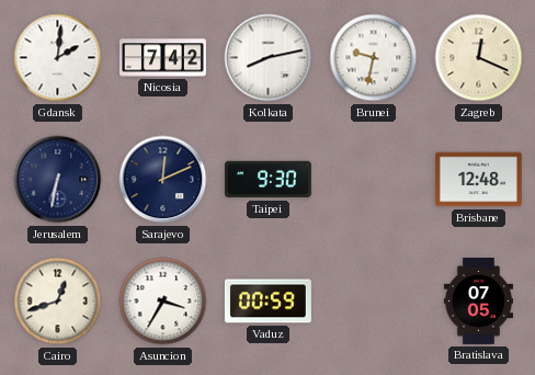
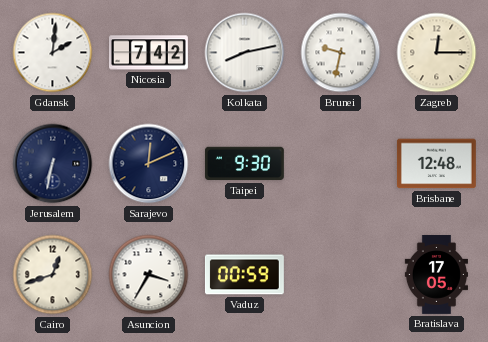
Zagreb: 12:19 -> 12:15 (437, 53)
Bratislava: 07:05 -> 17:05 (436, 275)
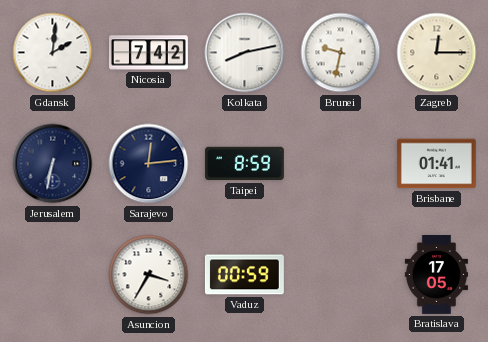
Sarajevo: 12:11 -> 12:14 (149, 164)
Taipei: 9:30 -> 8:59 (244, 164)
Brisbane: 12:48 -> 01:41 (436, 164)
Cairo: 12:42 -> none (53, 275)
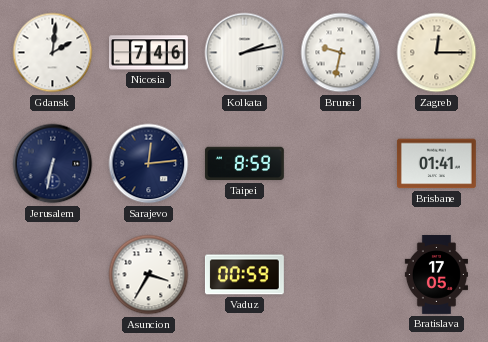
Nicosia: 7:42 -> 7:46 (149, 53)
Kolkata: 8:13 -> 2:13 (245, 53)
